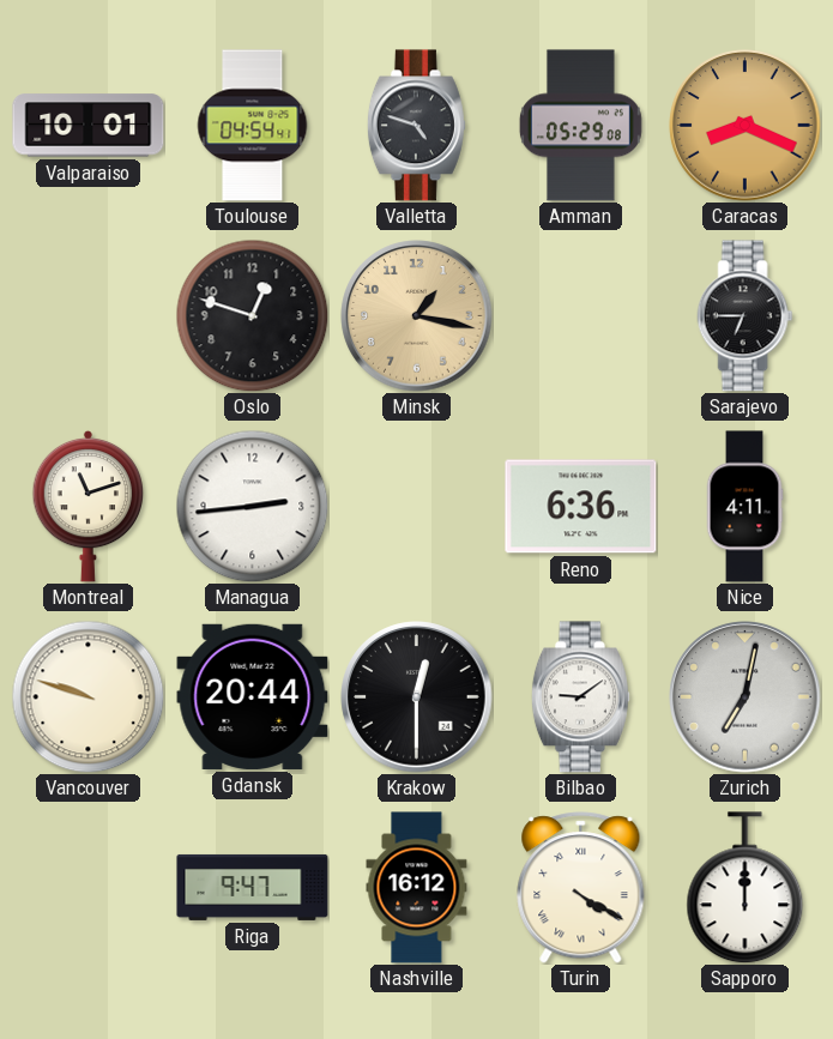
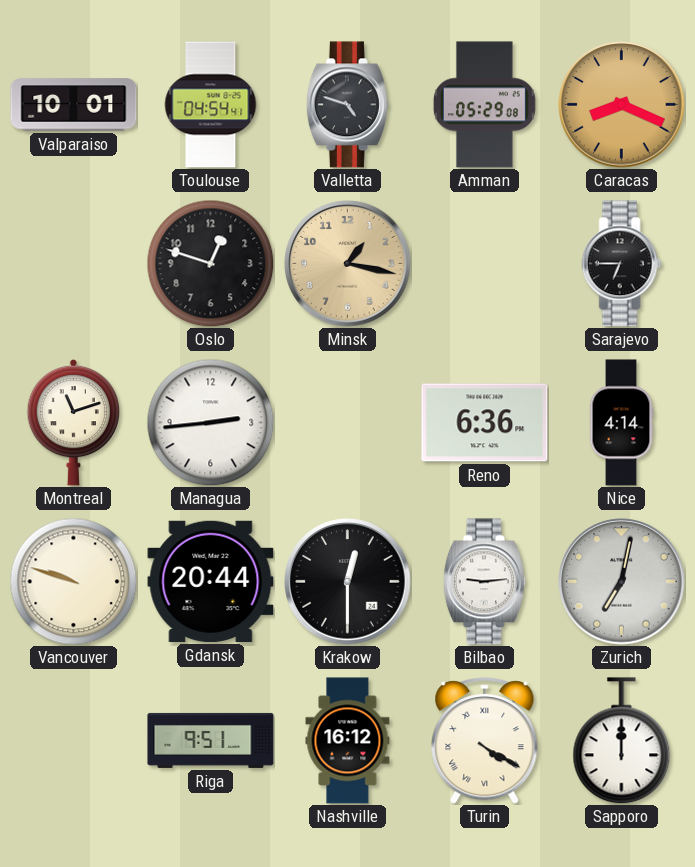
Nice: 4:11 -> 4:14 (621, 423)
Bilbao: 9:09 -> 9:14 (484, 582)
Riga: 9:47 -> 9:51 (211, 740)
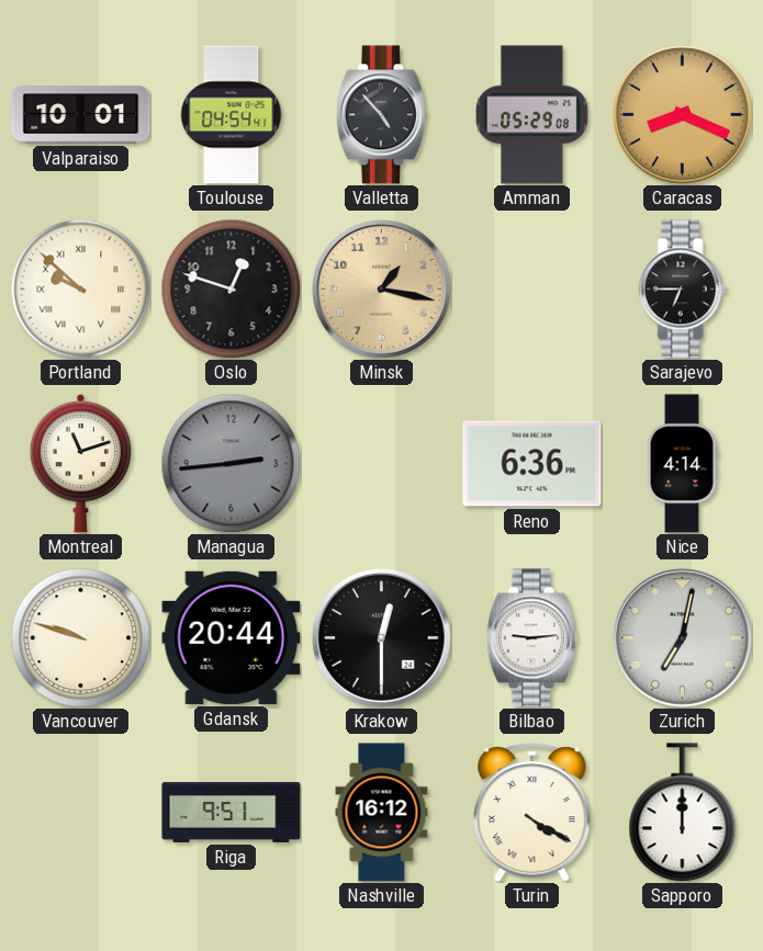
Valletta: 4:48 -> 4:53 (381, 115)
Portland: none -> 9:52 (80, 288)
Managua dial: white -> grey (231, 463)
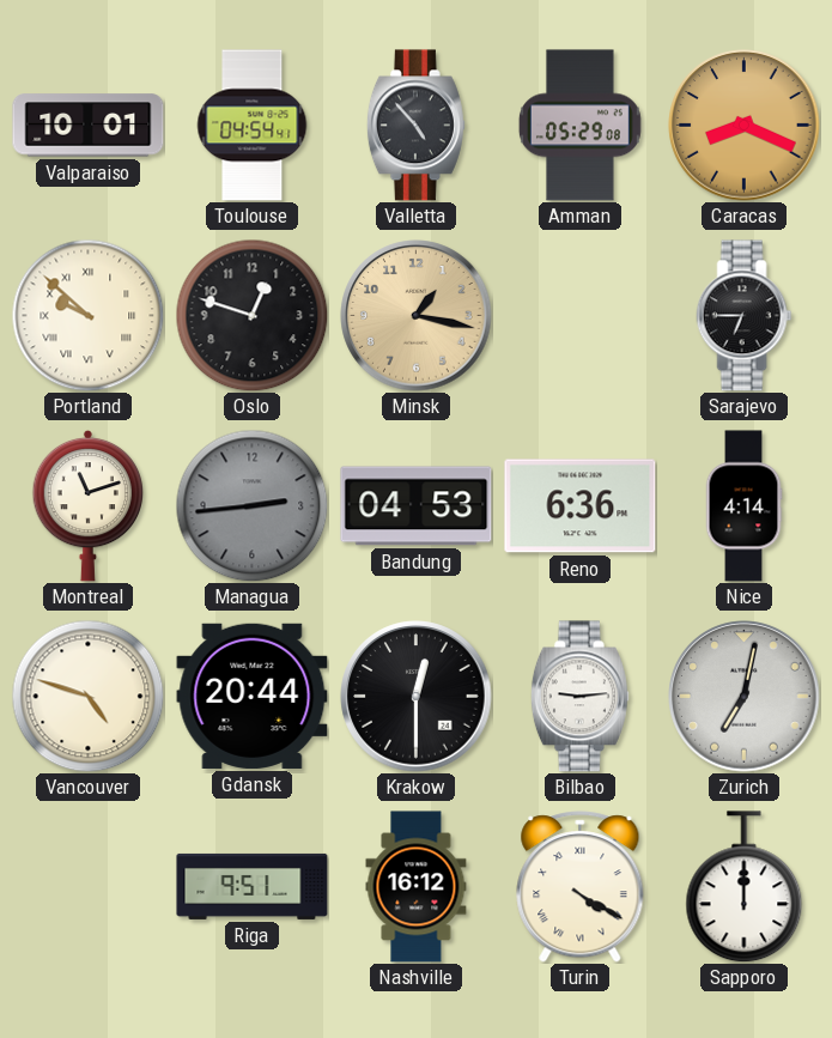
Bandung: none -> 04:53 (417, 506)
Vancouver: 9:48 -> 4:48 (87, 696)
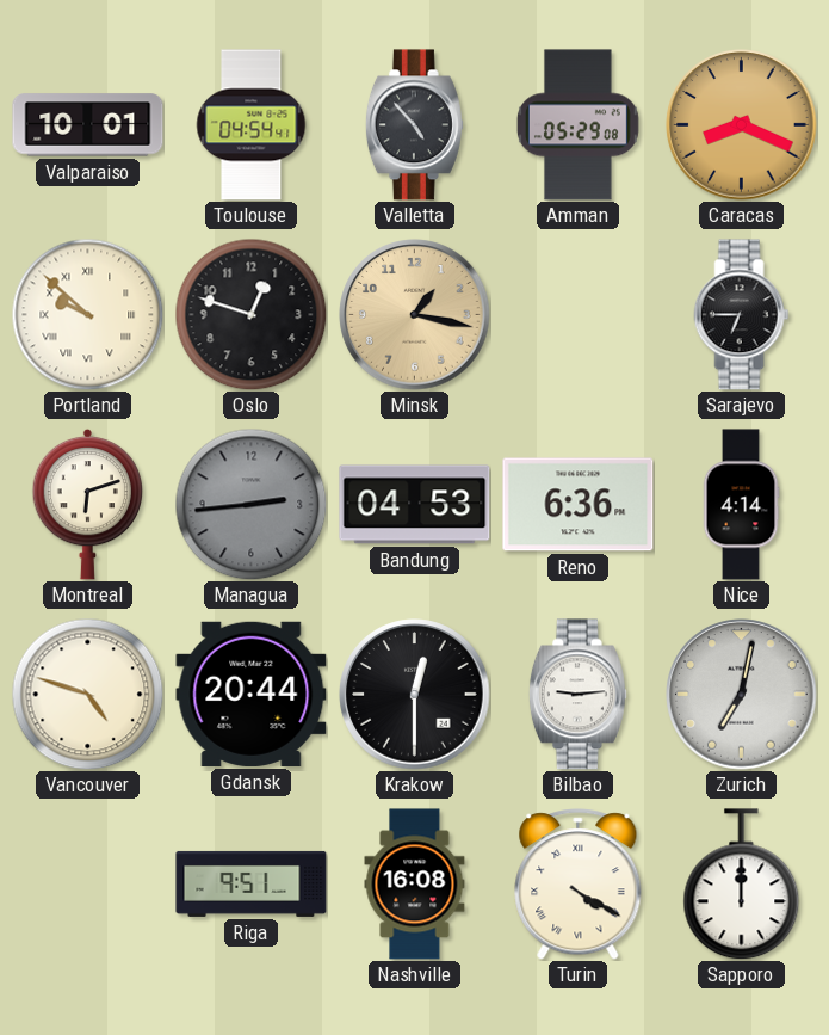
Montreal: 11:12 -> 6:12 (88, 504)
Nashville: 16:12 -> 16:08 (415, 885)
